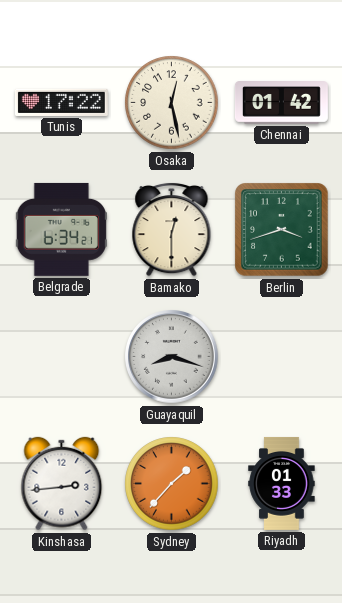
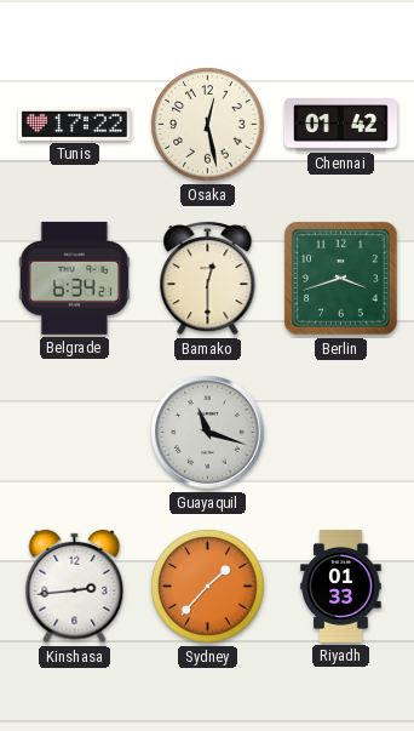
Guayaquil: 8:18 -> 11:18 (208, 433)
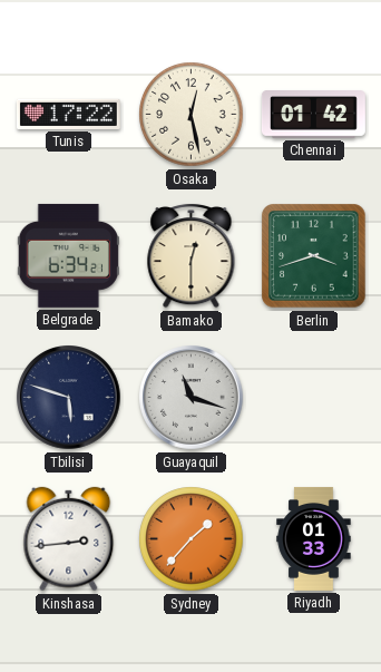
Tbilisi: none -> 5:48 (69, 398)
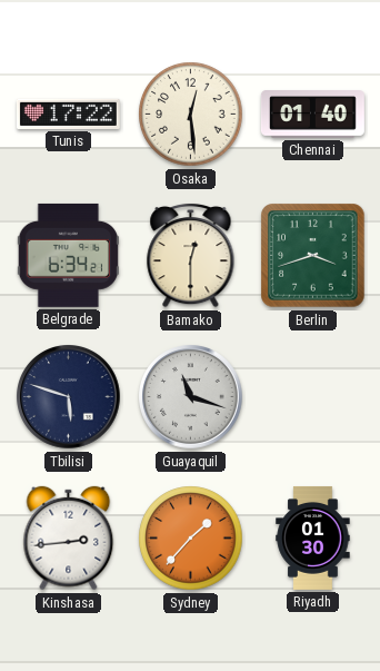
Osaka: 12:28 -> 12:29 (191, 115)
Chennai: 01:42 -> 01:40 (312, 115)
Riyadh: 01:33 -> 01:30 (313, 539)
